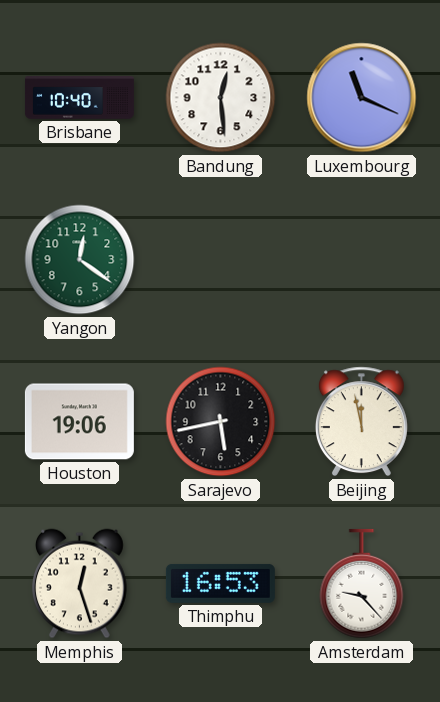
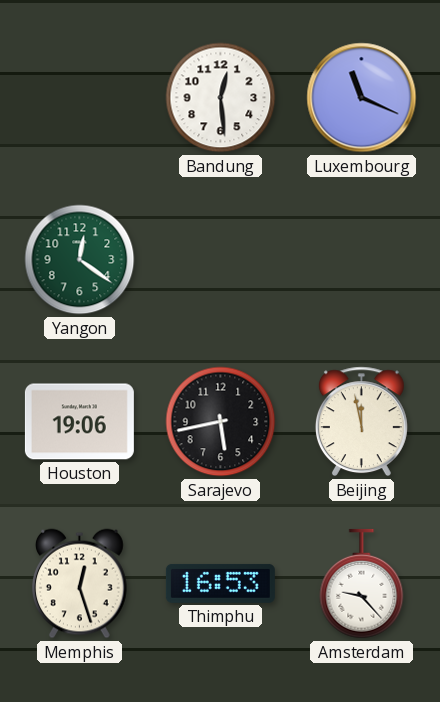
Brisbane: 10:40 -> none (79, 98)
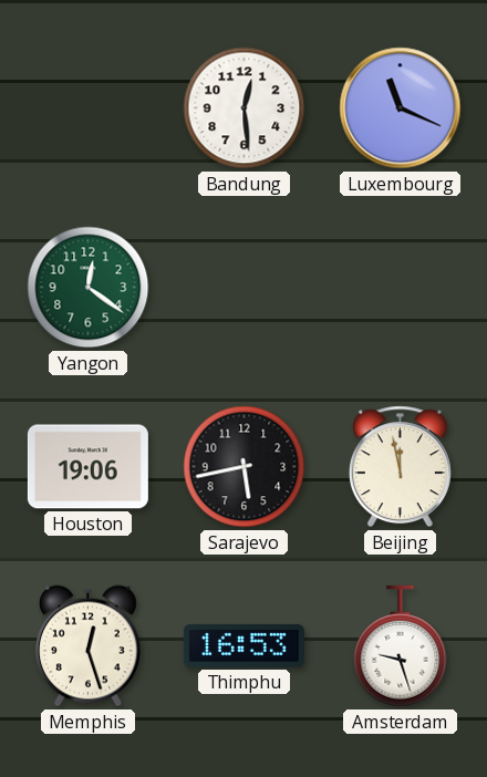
Amsterdam: 9:23 -> 9:27 (401, 646)
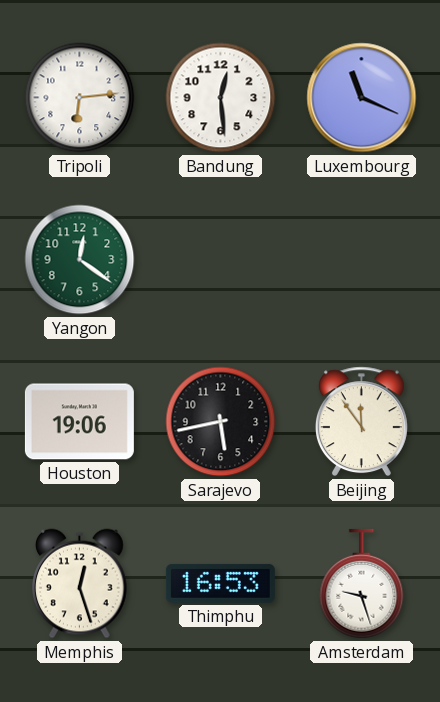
Tripoli: none -> 6:14 (80, 98)
Beijing: 11:58 -> 11:54 (361, 422)
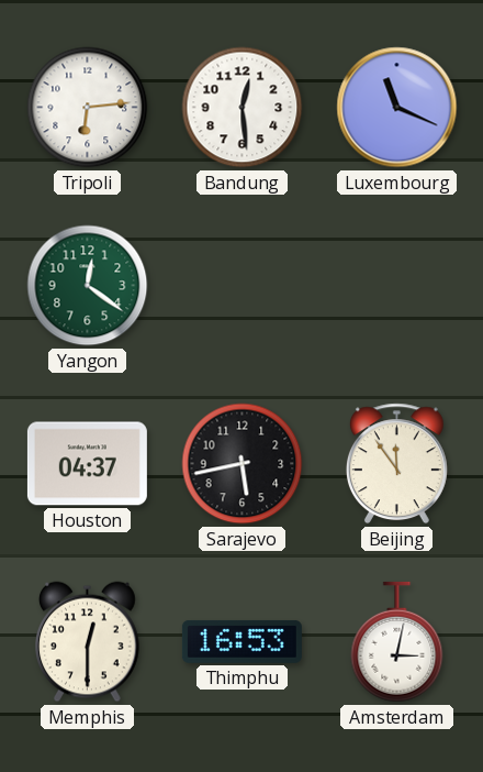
Houston: 19:06 -> 04:37 (87, 464)
Memphis: 12:27 -> 12:30 (88, 642)
Amsterdam: 9:27 -> 3:02 (397, 642)
